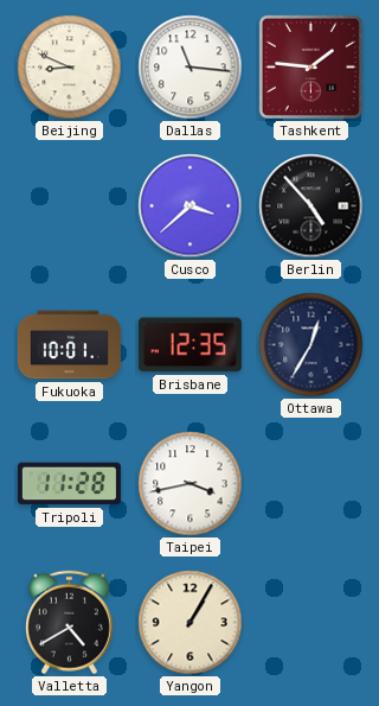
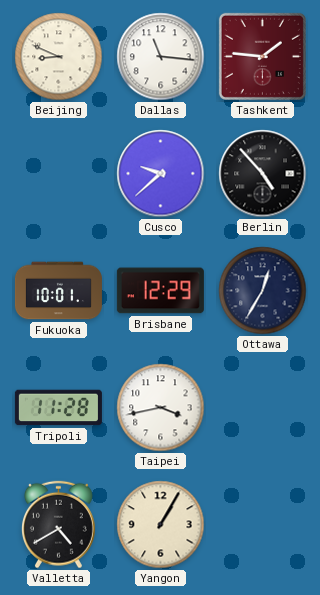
Cusco: 3:38 -> 9:38 (161, 174)
Brisbane: 12:35 -> 12:29 (160, 291)
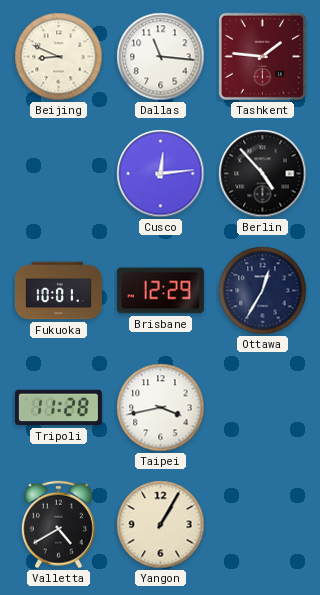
Cusco: 9:38 -> 12:14 (161, 174)
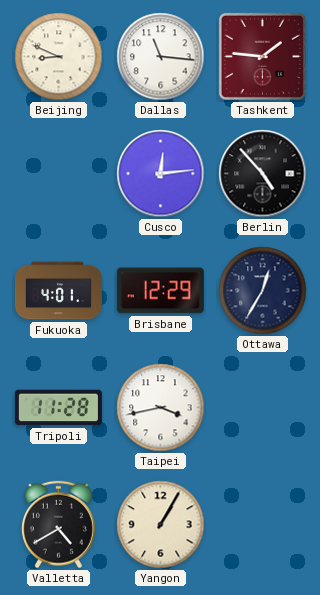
Fukuoka: 10:01 -> 4:01 (58, 291)
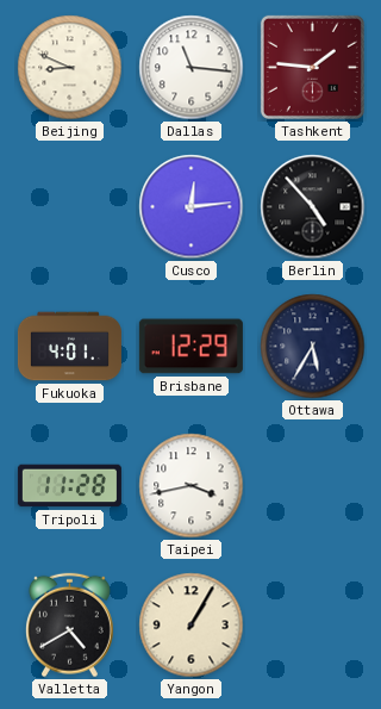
Ottawa: 12:35 -> 5:35 (313, 347)
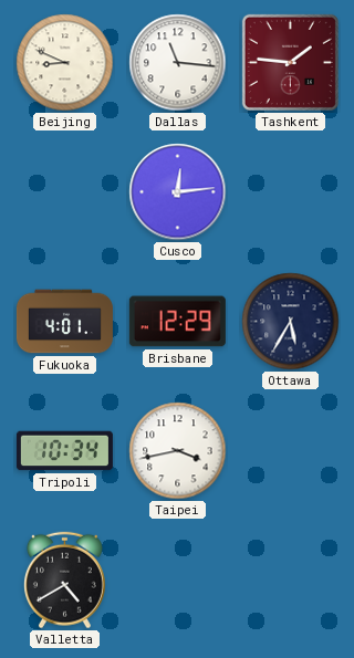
Berlin: 4:53 -> none (313, 207)
Tripoli: 11:28 -> 10:34 (64, 451)
Yangon: 1:05 -> none (192, 626)
